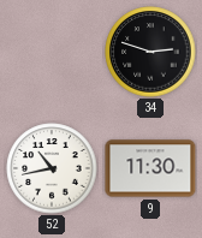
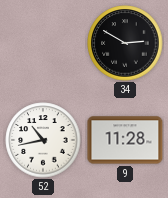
34: 2:48 -> 2:50 (125, 43)
9: 11:30 -> 11:28 (125, 140)
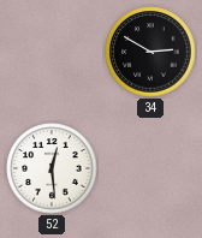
52: 10:43 -> 12:29 (52, 168)
9: 11:28 -> none (125, 140)
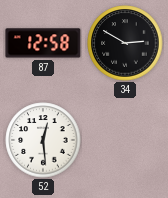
87: none -> 12:58 (43, 43)
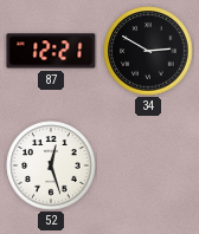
87: 12:58 -> 12:21 (51, 51)
52: 12:29 -> 12:27 (51, 165)
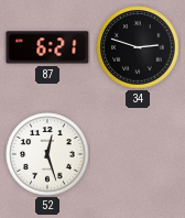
87: 12:21 -> 6:21 (47, 47)
34: 2:50 -> 2:48 (138, 47)
